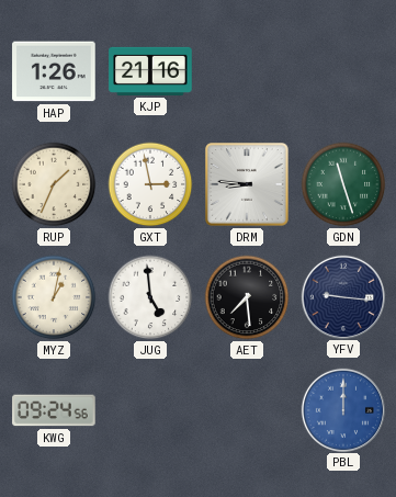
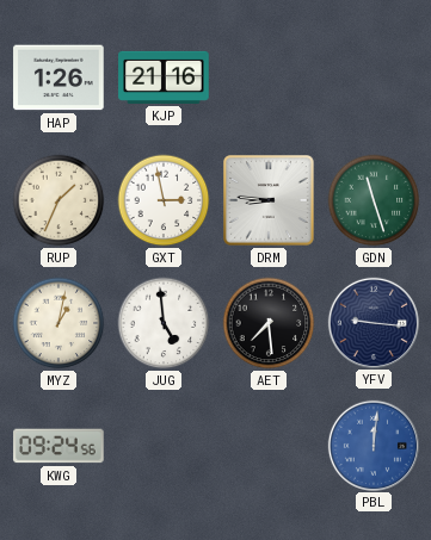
PBL: 12:00 -> 12:01 (372, 445)
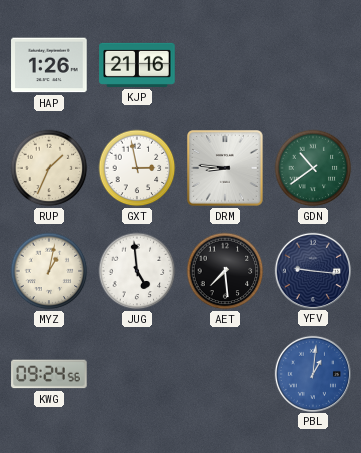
GDN: 11:27 -> 10:39 (313, 168)
PBL: 12:01 -> 1:01 (312, 373)
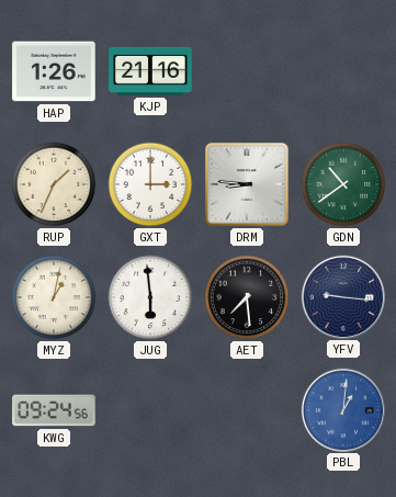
GXT: 2:58 -> 3:00 (150, 184)
JUG: 4:59 -> 5:59 (150, 297)
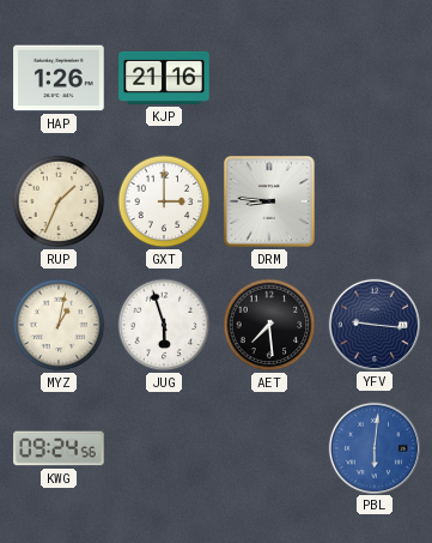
GDN: 10:39 -> none (343, 184)
JUG: 5:59 -> 5:57 (164, 325)
PBL: 1:01 -> 6:01 (373, 447)
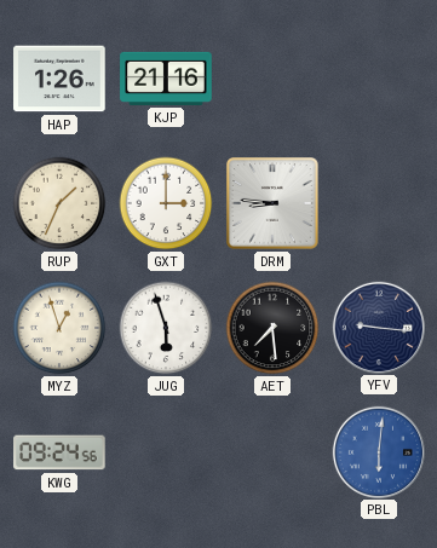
MYZ: 1:02 -> 12:57 (59, 328)
